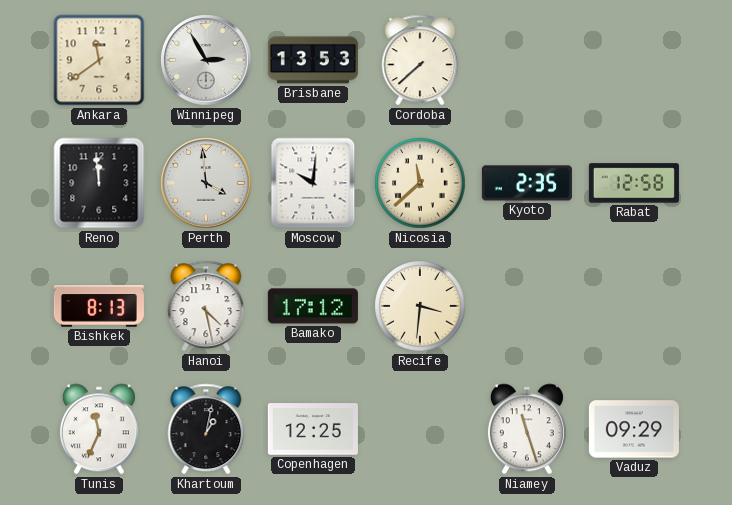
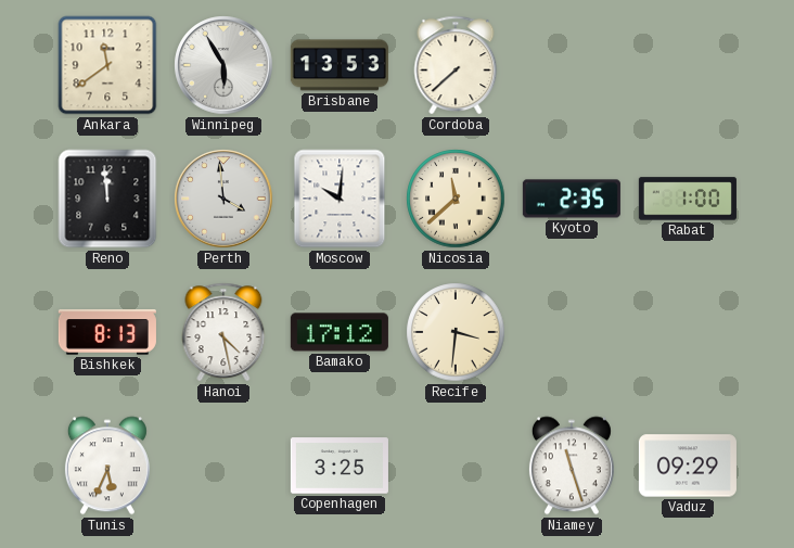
Winnipeg: 2:55 -> 5:55 (223, 65)
Rabat: 12:58 -> 1:00 (688, 199)
Tunis: 11:34 -> 5:34 (107, 466)
Khartoum: 1:02 -> none (206, 429)
Copenhagen: 12:25 -> 3:25 (340, 466)
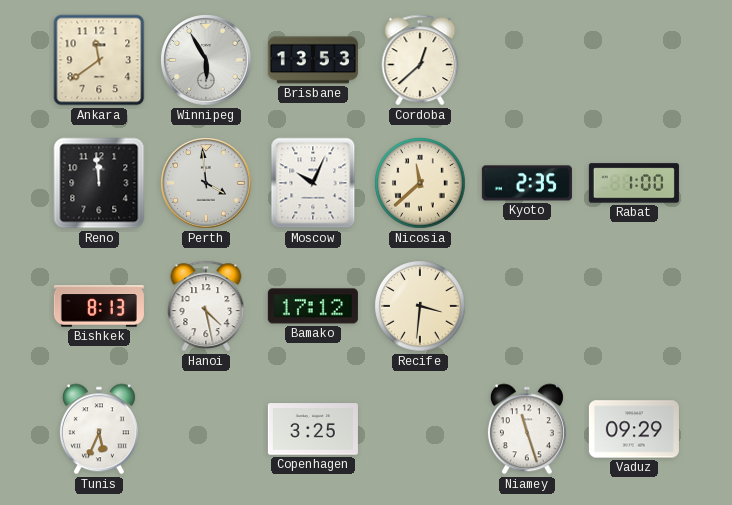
Cordoba: 7:38 -> 12:38 (420, 60)
Moscow: 10:01 -> 10:04 (313, 183)
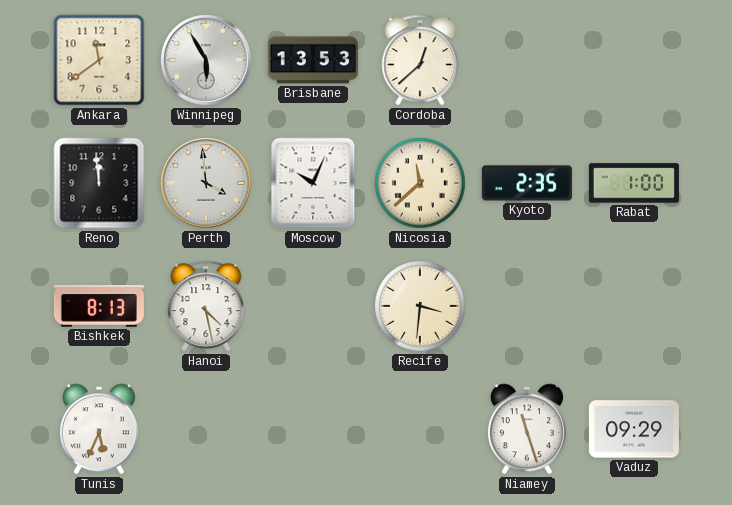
Bamako: 17:12 -> none (313, 306)
Copenhagen: 3:25 -> none (313, 429)
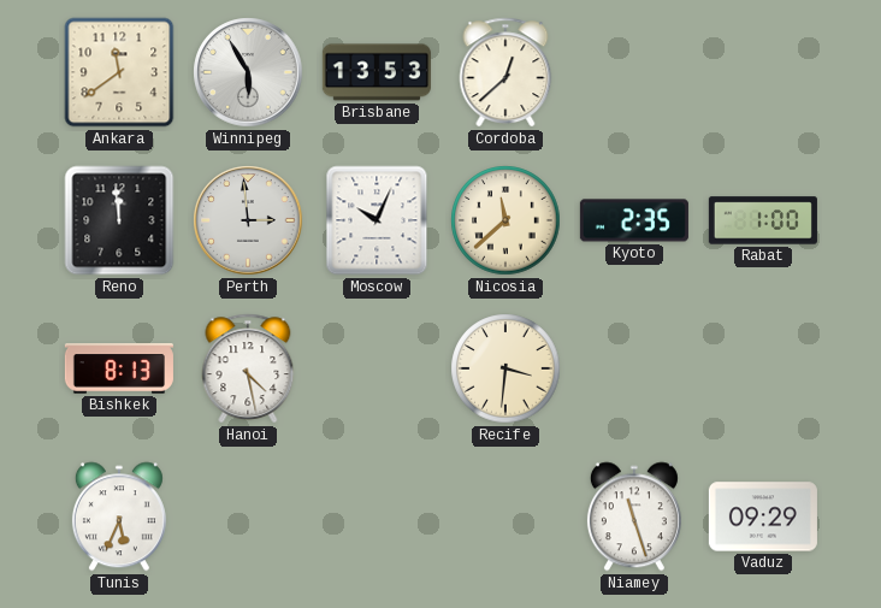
Perth: 3:59 -> 2:59 (248, 220)
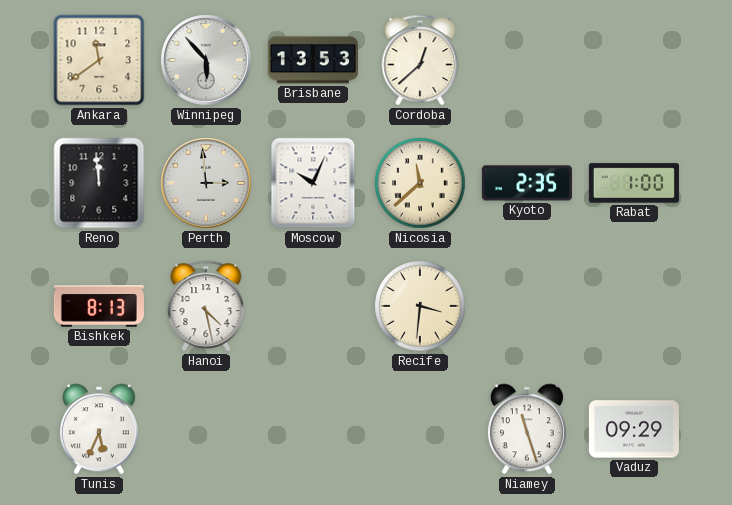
Winnipeg: 5:55 -> 5:53 (206, 60)
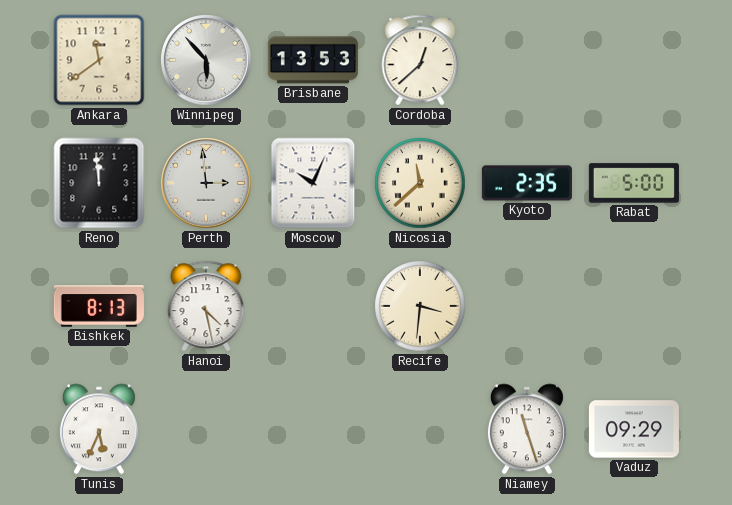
Rabat: 1:00 -> 5:00 (634, 183)
